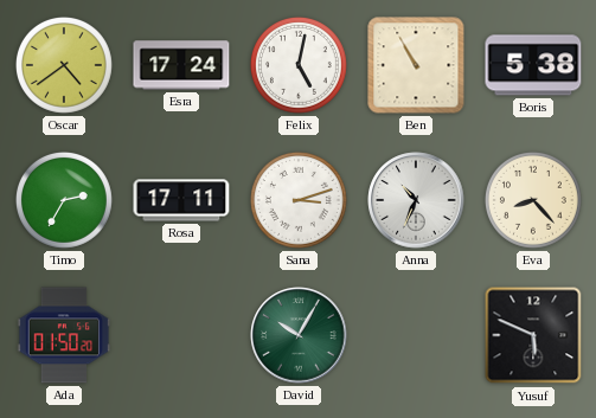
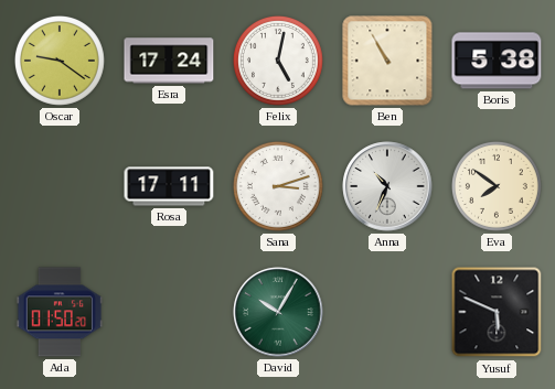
Oscar: 4:39 -> 9:21 (60, 61)
Timo: 2:35 -> none (64, 200)
Eva: 8:23 -> 7:51 (497, 186)
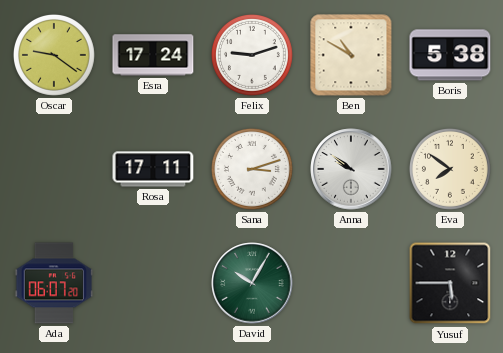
Felix: 5:02 -> 9:12 (252, 55)
Ben: 10:55 -> 10:50 (351, 55)
Anna: 10:34 -> 9:51 (351, 169)
Ada: 01:50 -> 06:07 (54, 283)
Yusuf: 5:49 -> 5:45 (450, 283)
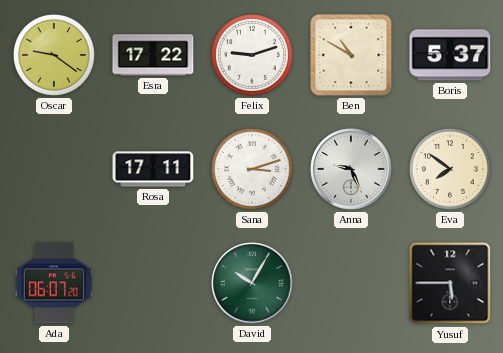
Esra: 17:24 -> 17:22 (153, 55)
Boris: 5:38 -> 5:37 (450, 55)
Anna: 9:51 -> 9:26 (351, 169)
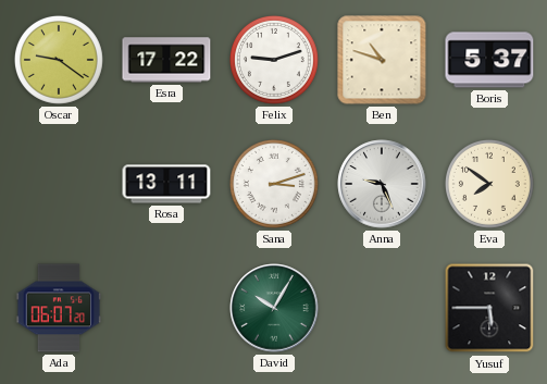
Ben: 10:50 -> 10:48 (382, 60)
Rosa: 17:11 -> 13:11 (166, 184)
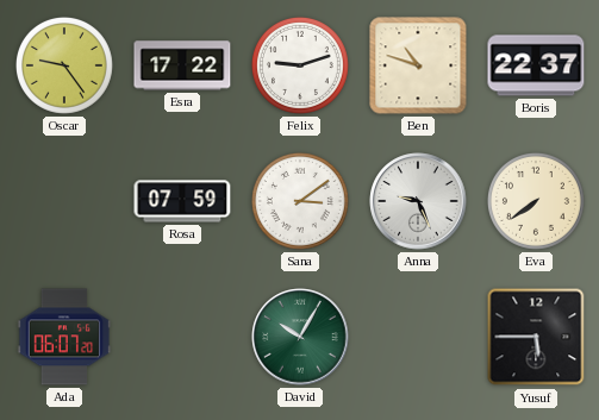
Oscar: 9:21 -> 9:24 (64, 65)
Boris: 5:37 -> 22:37 (536, 65)
Rosa: 13:11 -> 07:59 (182, 201)
Sana: 3:12 -> 3:09 (300, 201)
Eva: 7:51 -> 7:39 (536, 201)
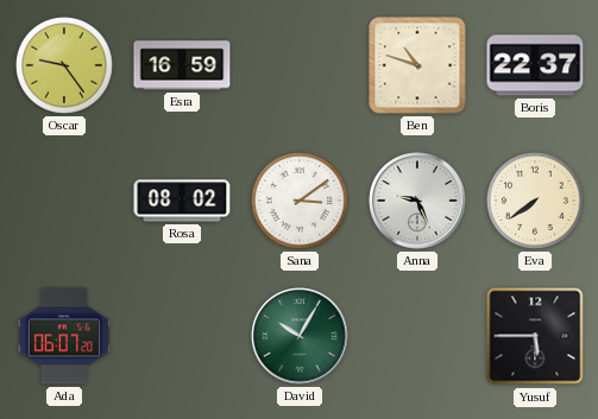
Esra: 17:22 -> 16:59 (182, 65)
Felix: 9:12 -> none (300, 65)
Rosa: 07:59 -> 08:02 (182, 201)
